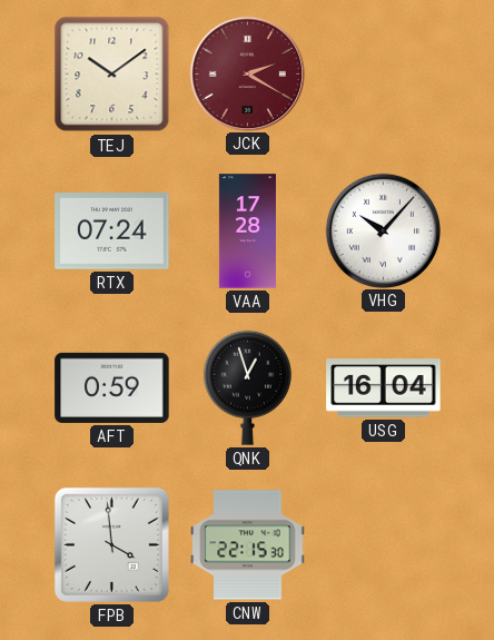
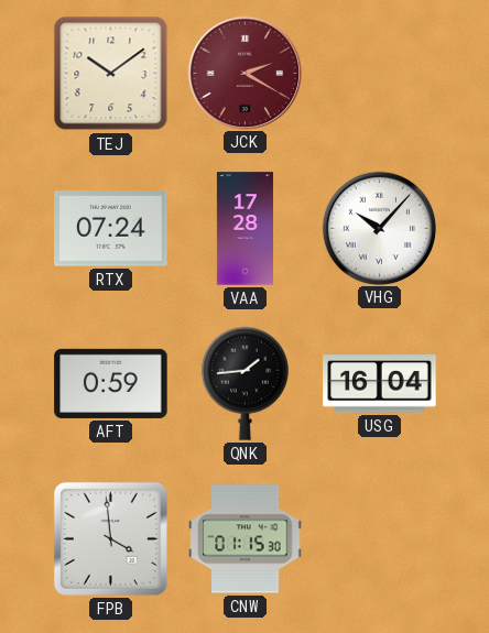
QNK: 12:57 -> 1:44 (244, 383)
CNW: 22:15 -> 01:15 (246, 539)
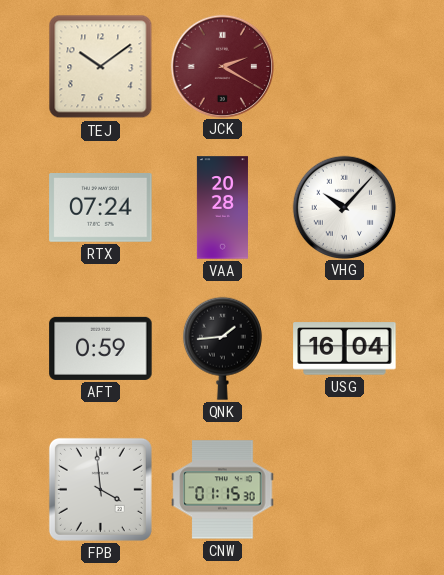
VAA: 17:28 -> 20:28 (222, 208)
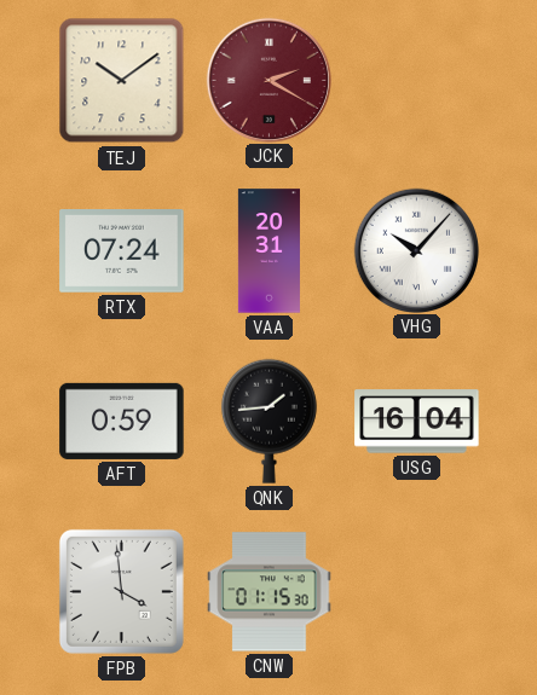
VAA: 20:28 -> 20:31 (268, 251)
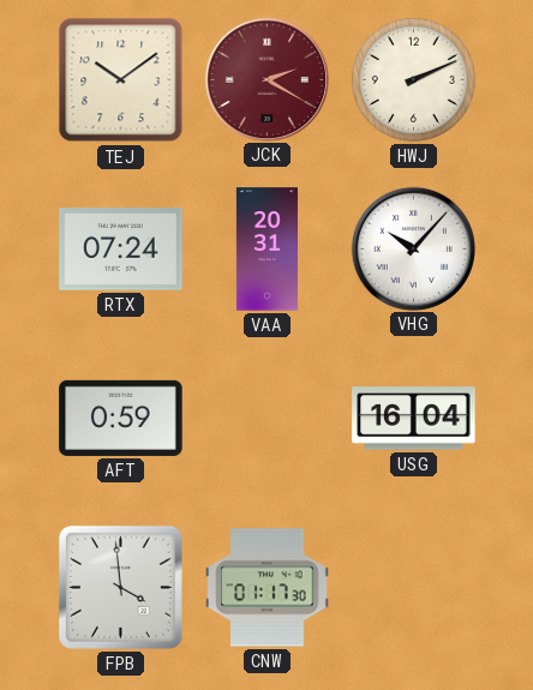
HWJ: none -> 2:11 (413, 79)
QNK: 1:44 -> none (268, 421)
CNW: 01:15 -> 01:17 (268, 588)
